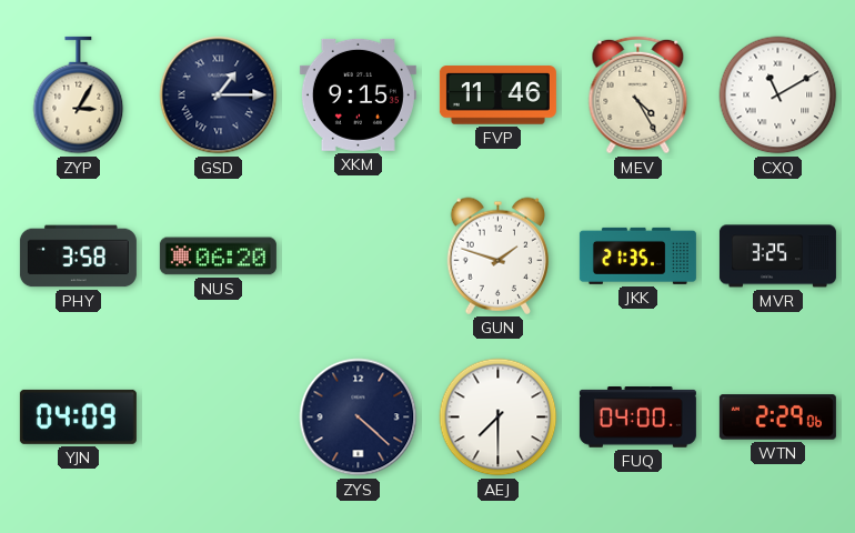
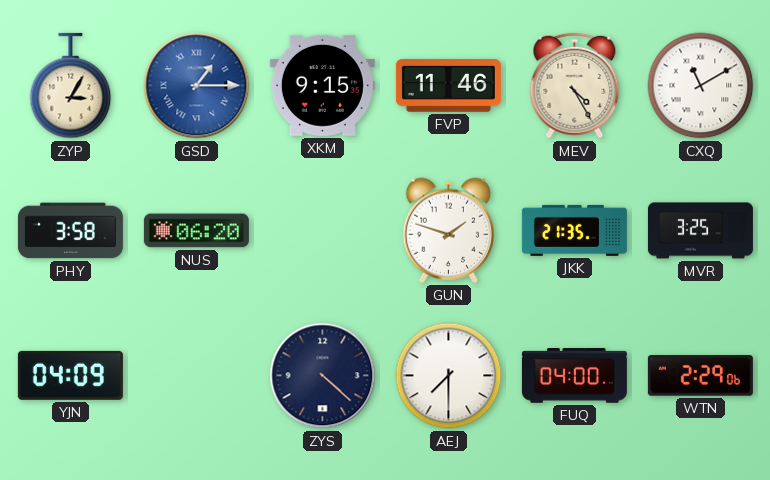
GSD dial: navy -> blue (197, 86)
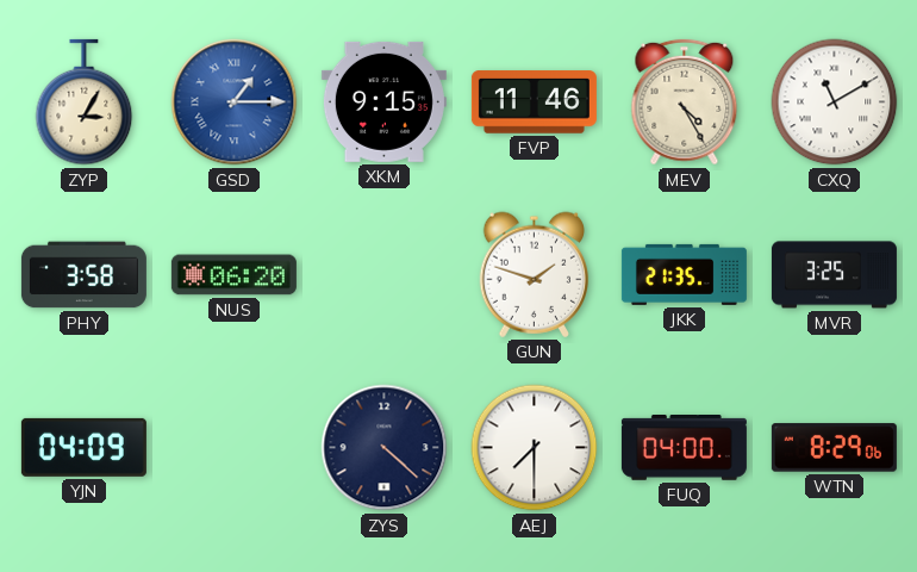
WTN: 2:29 -> 8:29 (834, 448)
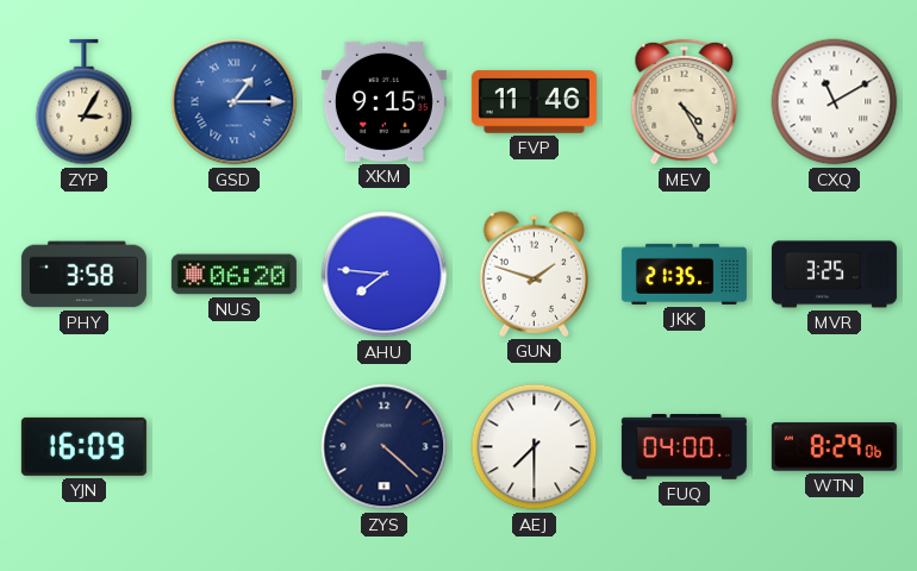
AHU: none -> 7:46 (385, 275)
YJN: 04:09 -> 16:09 (83, 446)
